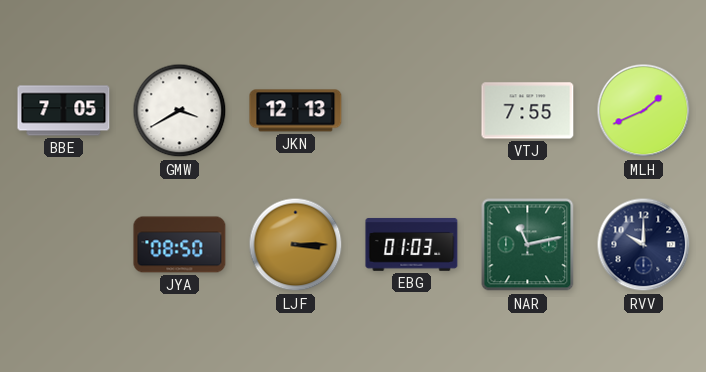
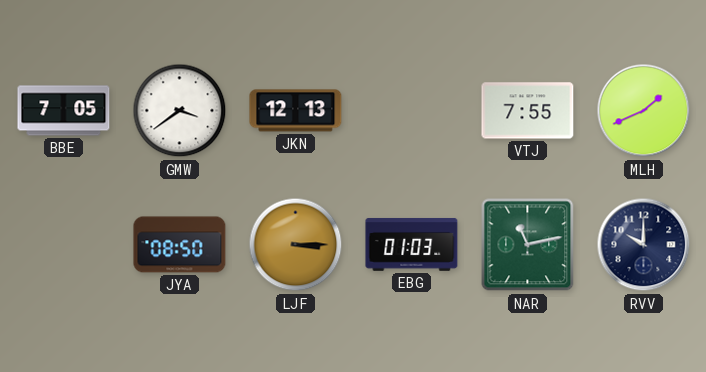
GMW: 3:40 -> 3:39 (180, 111)
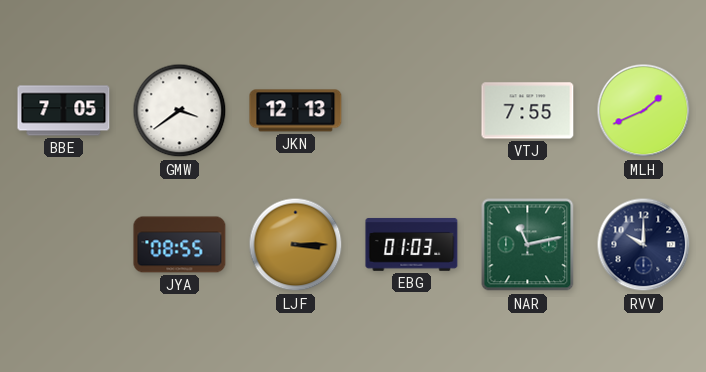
JYA: 08:50 -> 08:55 (180, 245)
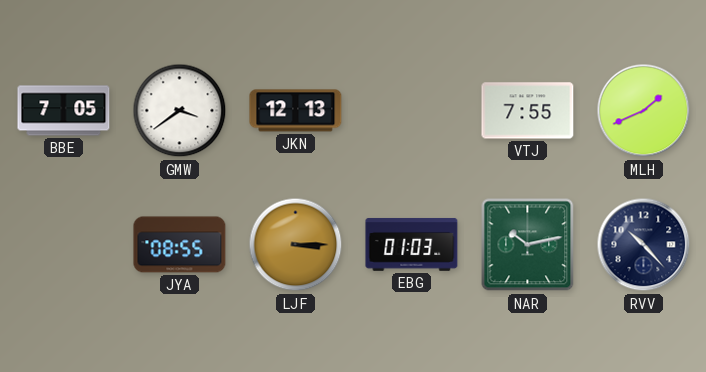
NAR: 11:13 -> 10:13 (528, 245)
RVV: 10:00 -> 10:23 (644, 245)
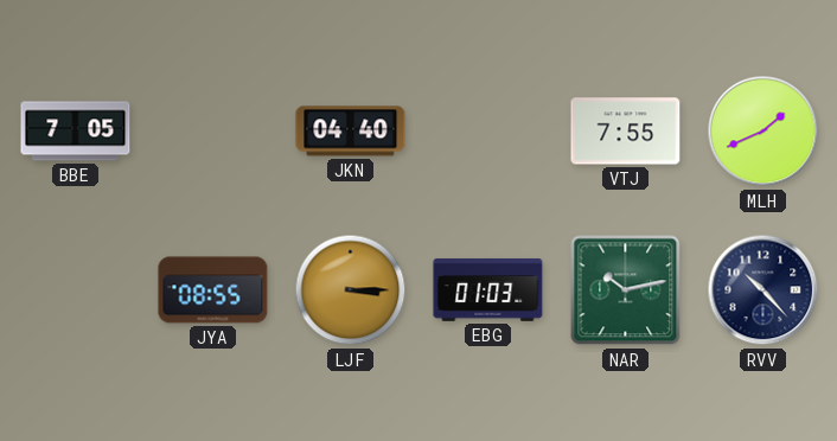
GMW: 3:39 -> none (180, 111)
JKN: 12:13 -> 04:40 (351, 132)
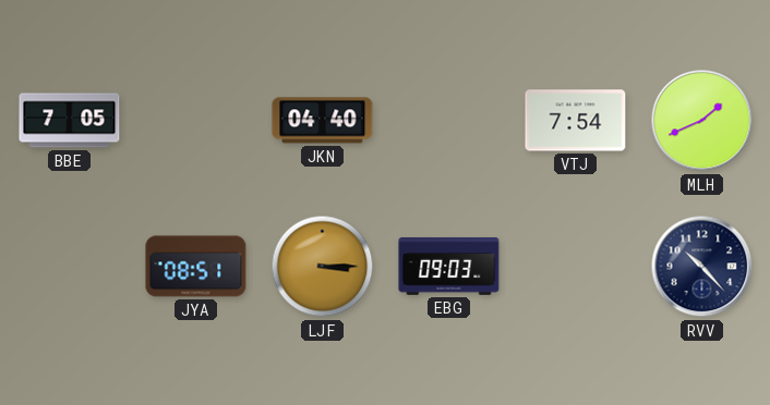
VTJ: 7:55 -> 7:54 (576, 121)
JYA: 08:55 -> 08:51 (196, 267)
EBG: 01:03 -> 09:03 (449, 266)
NAR: 10:13 -> none (626, 290)
